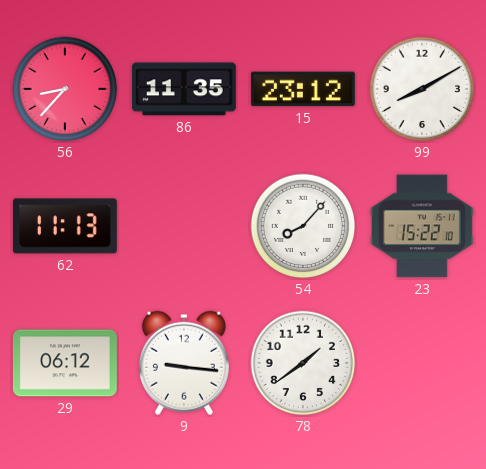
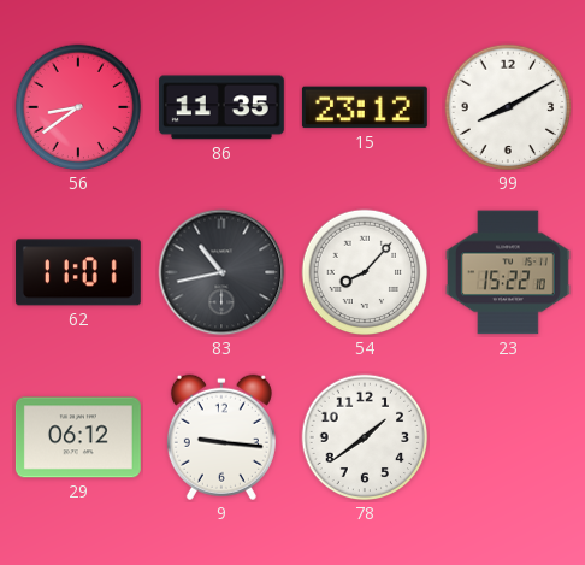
56: 8:37 -> 8:39 (78, 107)
62: 11:13 -> 11:01 (78, 272)
83: none -> 10:43 (221, 272)
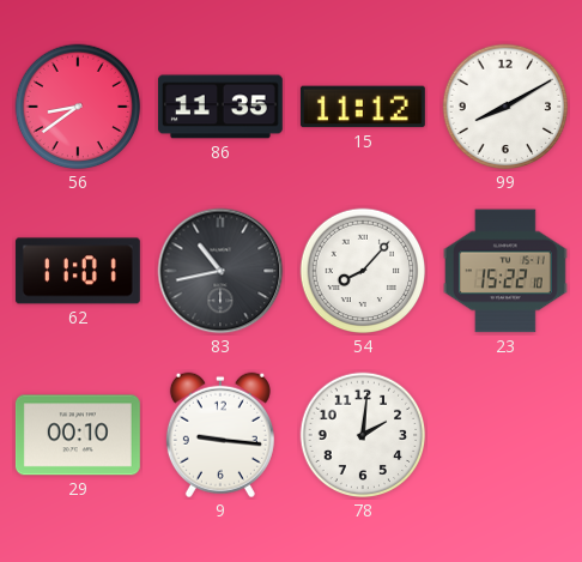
15: 23:12 -> 11:12 (363, 107)
29: 06:12 -> 00:10 (78, 435)
78: 1:39 -> 2:01 (363, 435)
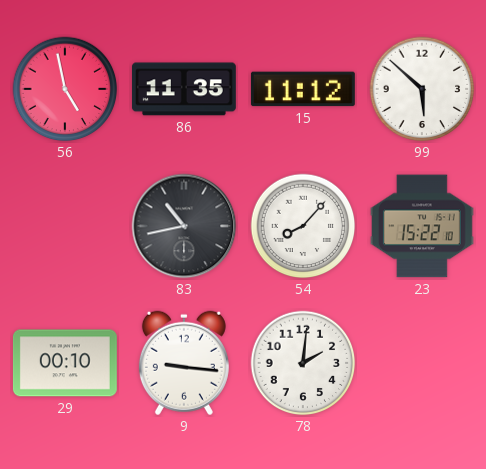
56: 8:39 -> 4:58 (65, 89)
99: 8:10 -> 5:52 (422, 89)
62: 11:01 -> none (78, 271)
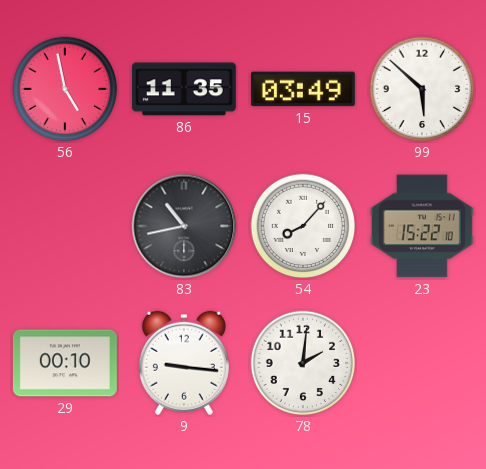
15: 11:12 -> 03:49 (303, 89)
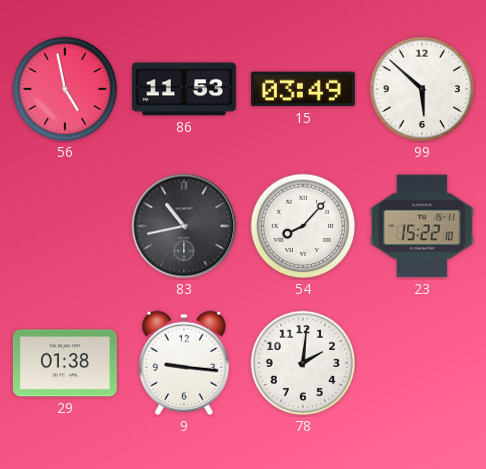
86: 11:35 -> 11:53 (184, 89)
29: 00:10 -> 01:38 (65, 363)
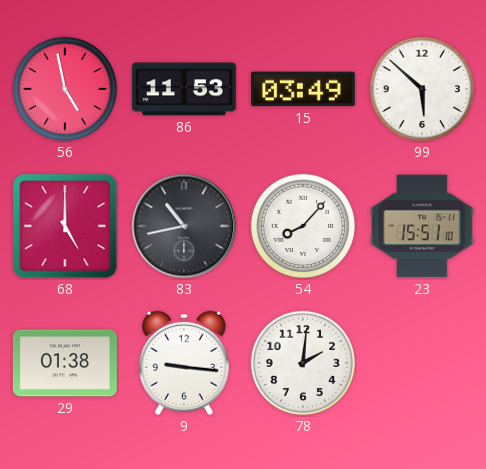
68: none -> 5:00 (65, 226)
23: 15:22 -> 15:51 (422, 226)
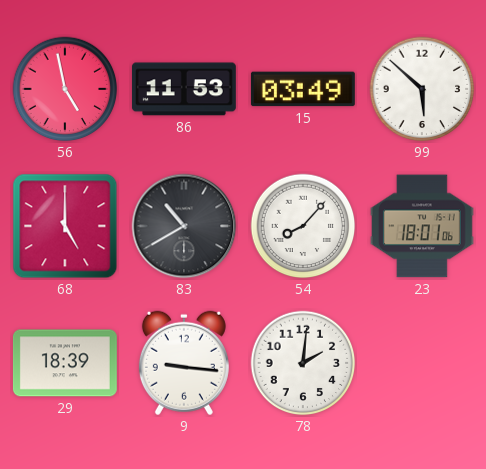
83: 10:43 -> 10:40 (184, 226)
23: 15:51 -> 18:01 (422, 226)
29: 01:38 -> 18:39 (65, 363)
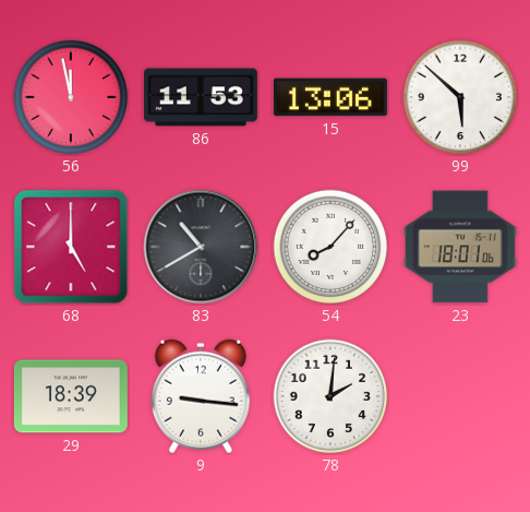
56: 4:58 -> 11:58 (71, 97)
15: 03:49 -> 13:06 (330, 97)
